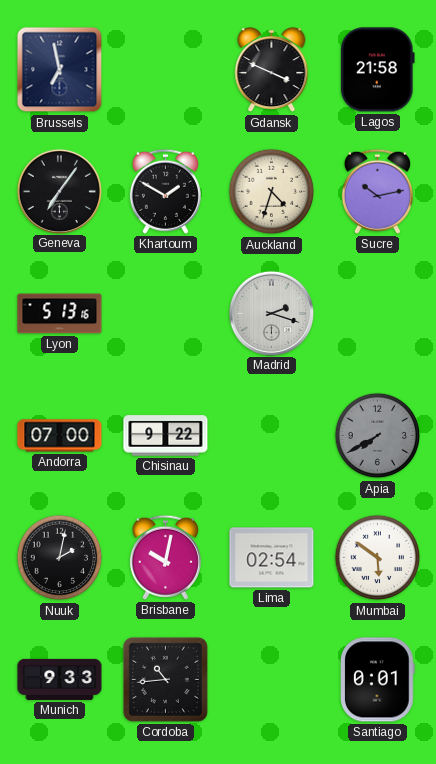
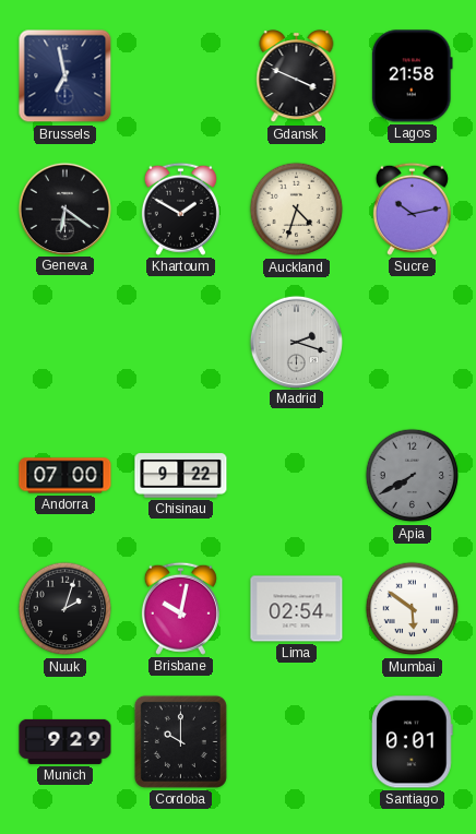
Geneva: 7:06 -> 6:21 (64, 208)
Lyon: 5:13 -> none (60, 314)
Nuuk: 2:02 -> 2:03 (66, 609)
Munich: 9:33 -> 9:29 (66, 741)
Cordoba: 10:44 -> 10:00 (180, 741)
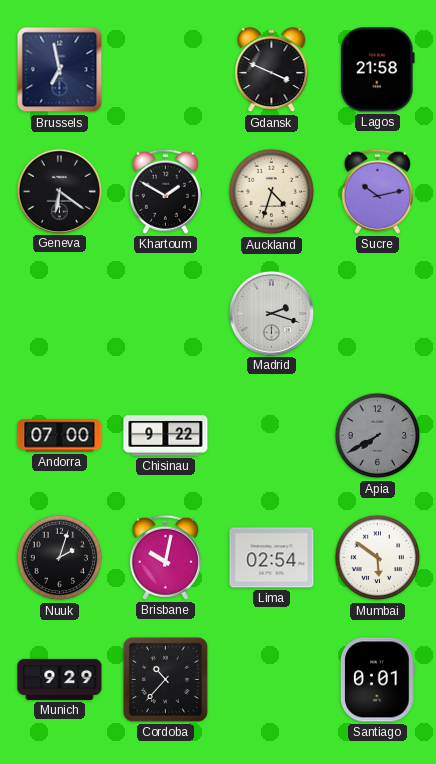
Cordoba: 10:00 -> 10:37 (165, 679)
